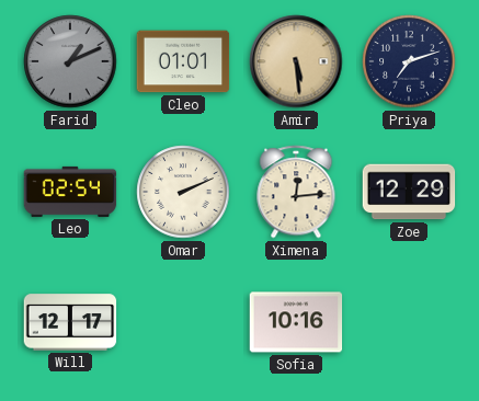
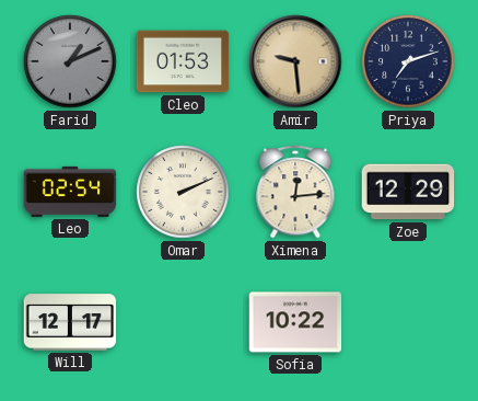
Cleo: 01:01 -> 01:53 (183, 61)
Amir: 5:29 -> 9:29 (295, 61)
Sofia: 10:16 -> 10:22 (295, 322)
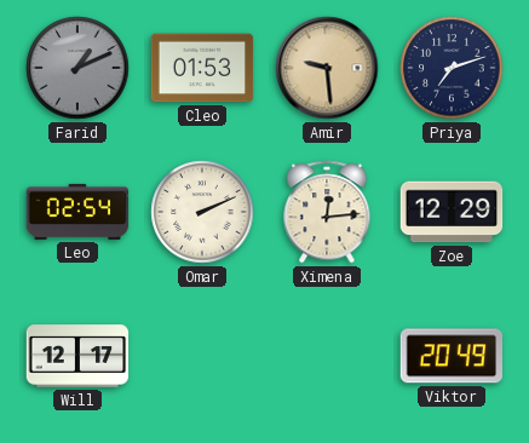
Sofia: 10:22 -> none (295, 322)
Viktor: none -> 20:49 (452, 356)
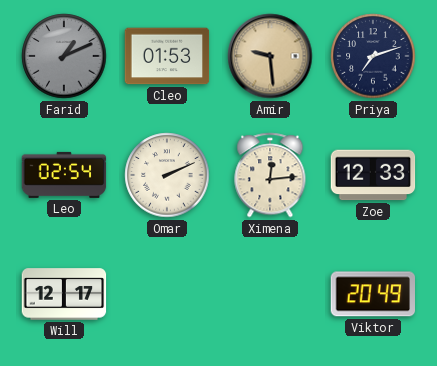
Zoe: 12:29 -> 12:33 (373, 175)
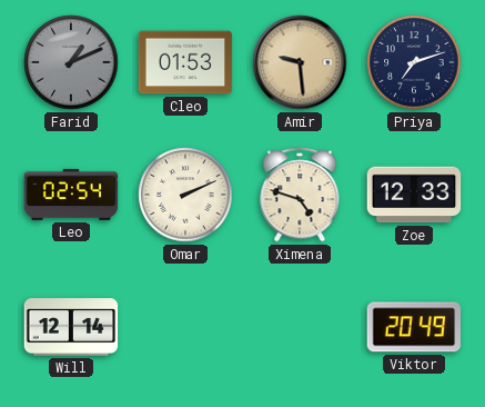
Ximena: 12:14 -> 4:48 (300, 195)
Will: 12:17 -> 12:14 (71, 327)
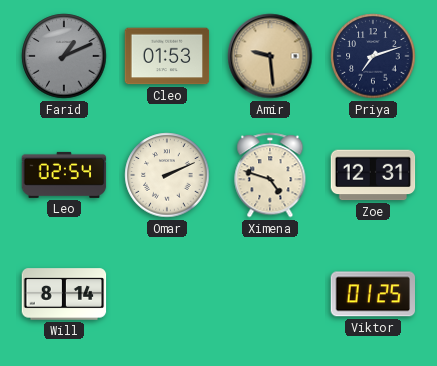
Zoe: 12:33 -> 12:31 (373, 175)
Will: 12:14 -> 8:14 (64, 294)
Viktor: 20:49 -> 01:25 (373, 294)
